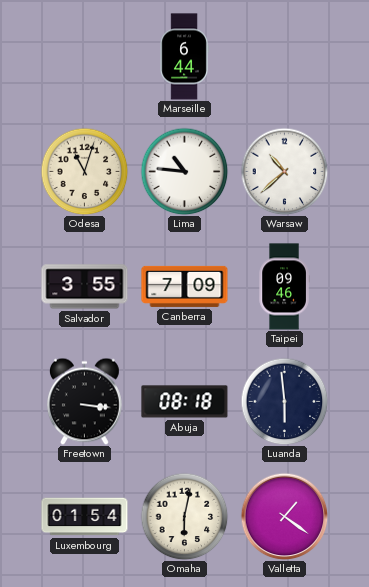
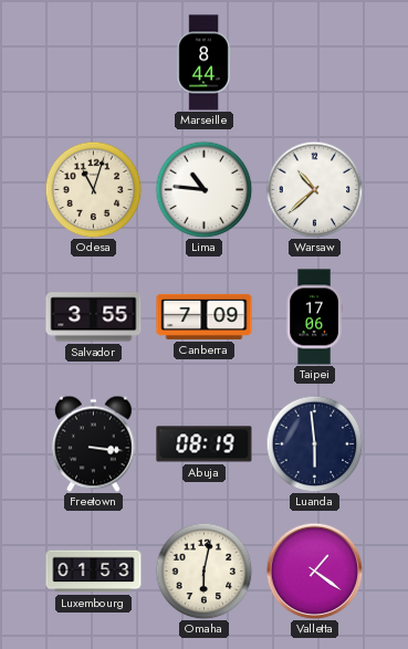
Marseille: 6:44 -> 8:44 (203, 63)
Taipei: 09:46 -> 17:06 (314, 317)
Abuja: 08:18 -> 08:19 (205, 444)
Luxembourg: 01:54 -> 01:53 (94, 572)
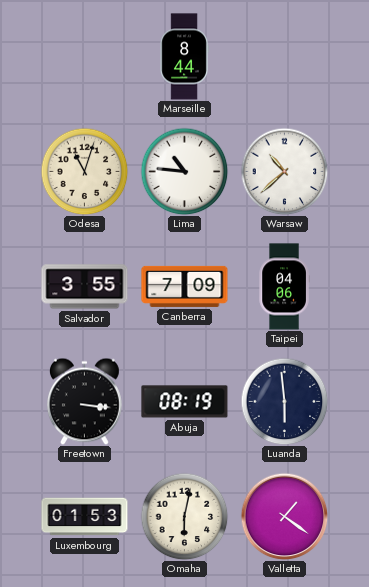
Taipei: 17:06 -> 04:06 (284, 287)
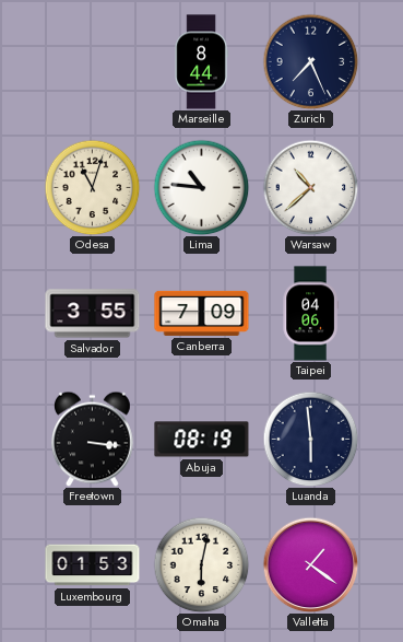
Zurich: none -> 7:26 (310, 61)
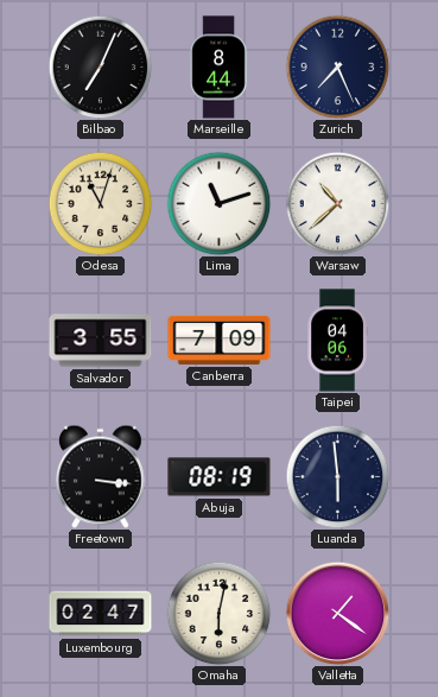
Bilbao: none -> 7:04 (100, 66)
Lima: 10:46 -> 11:12 (218, 203)
Luxembourg: 01:53 -> 02:47 (101, 614)
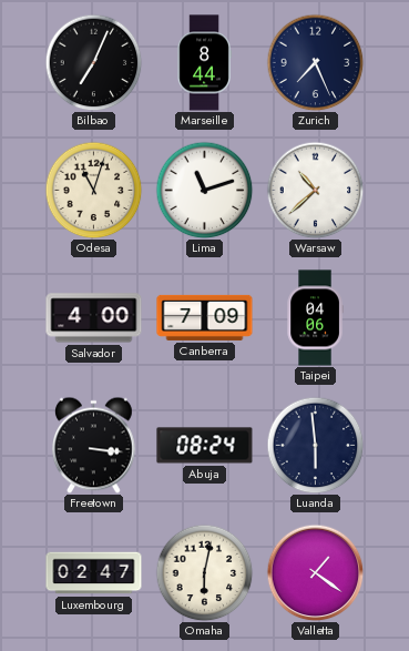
Salvador: 3:55 -> 4:00 (94, 318)
Abuja: 08:19 -> 08:24 (205, 446)
